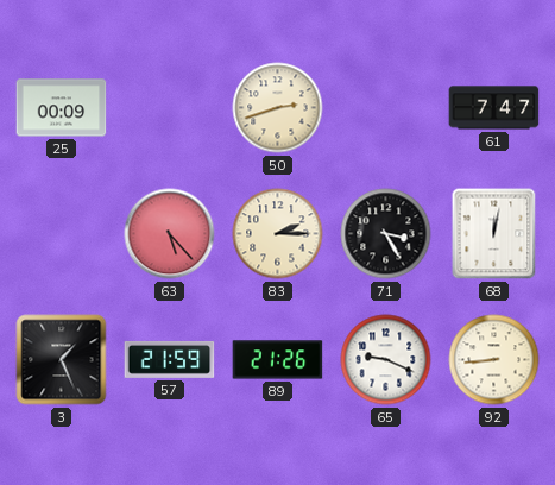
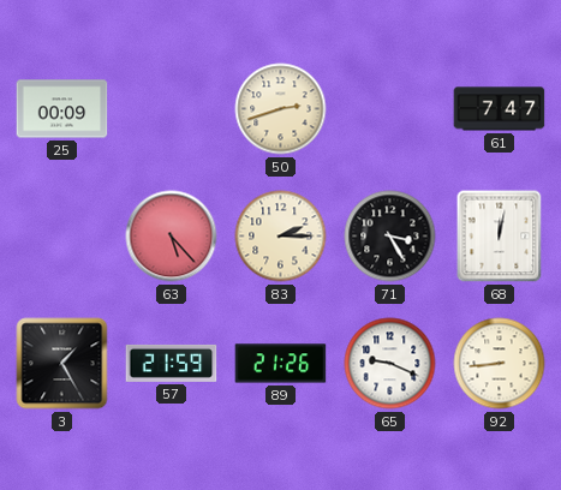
3: 1:26 -> 1:25 (62, 364)
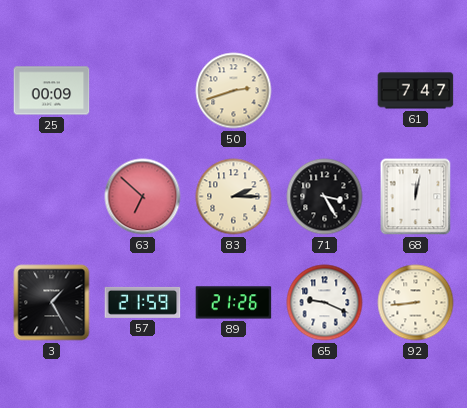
63: 5:23 -> 6:52 (143, 197)
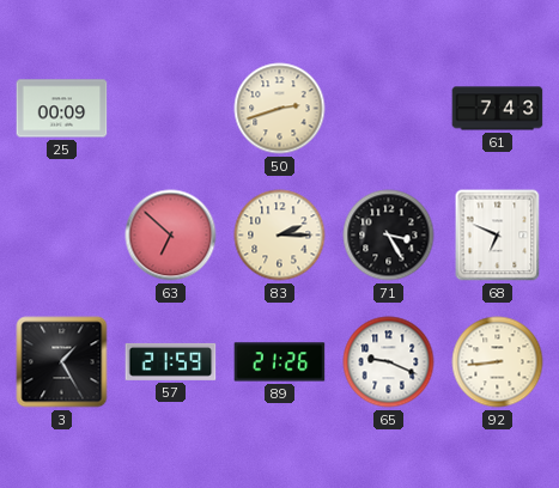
61: 7:47 -> 7:43 (498, 109)
68: 12:02 -> 6:49 (498, 236)
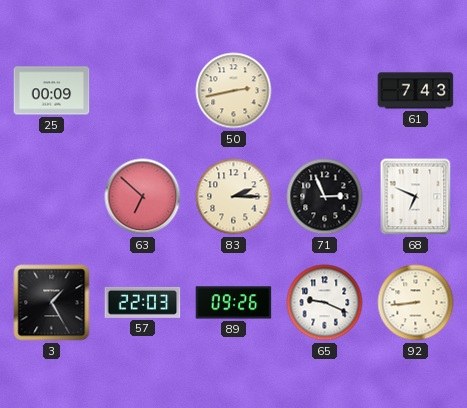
50: 2:42 -> 2:43 (234, 91)
71: 3:25 -> 2:56 (325, 197)
57: 21:59 -> 22:03 (143, 302)
89: 21:26 -> 09:26 (234, 303)
